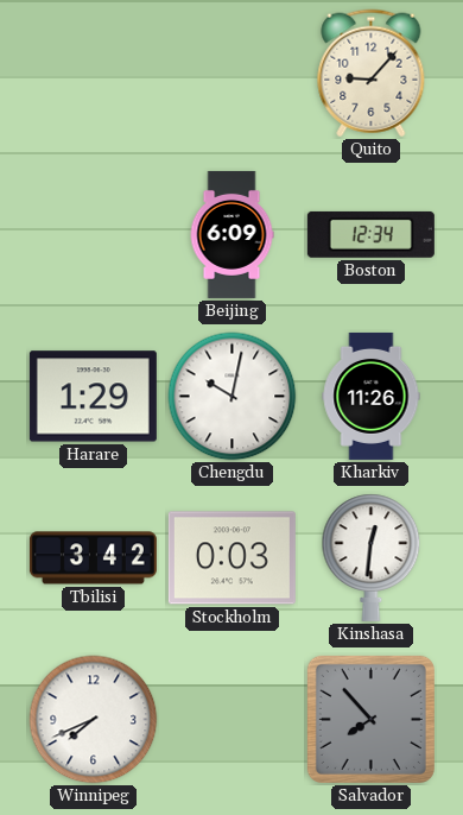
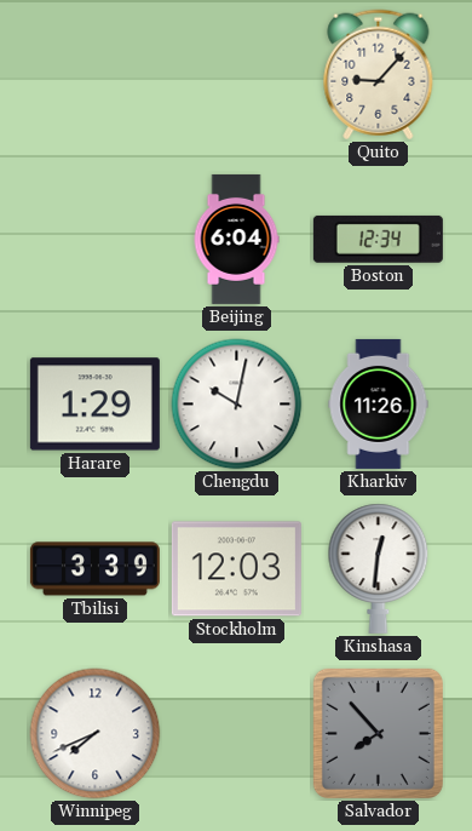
Beijing: 6:09 -> 6:04 (236, 239)
Tbilisi: 3:42 -> 3:39 (94, 569)
Stockholm: 0:03 -> 12:03 (236, 569)
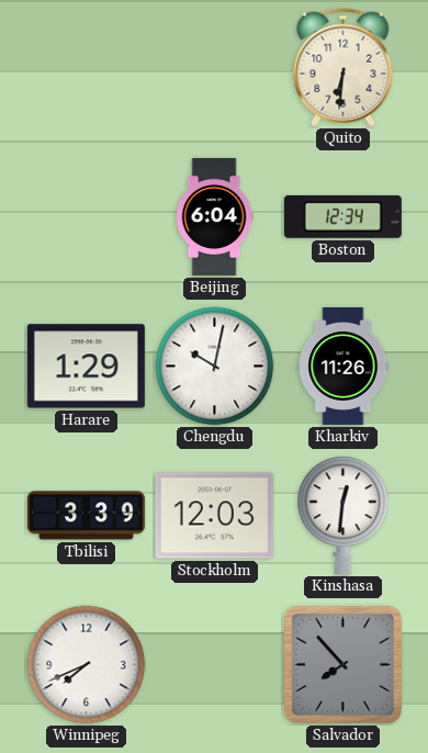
Quito: 9:07 -> 6:31 (343, 68)
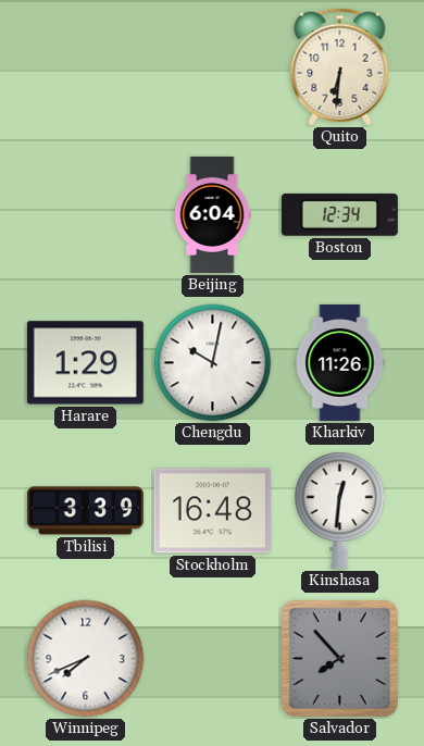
Stockholm: 12:03 -> 16:48 (212, 511)
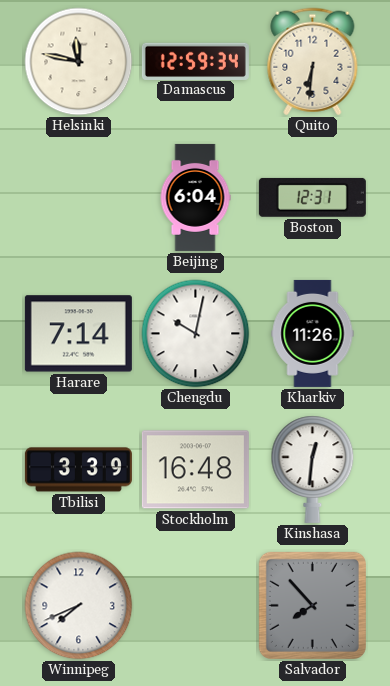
Helsinki: none -> 11:47 (79, 62)
Damascus: none -> 12:59 (195, 61)
Boston: 12:34 -> 12:31 (312, 197)
Harare: 1:29 -> 7:14 (78, 334)
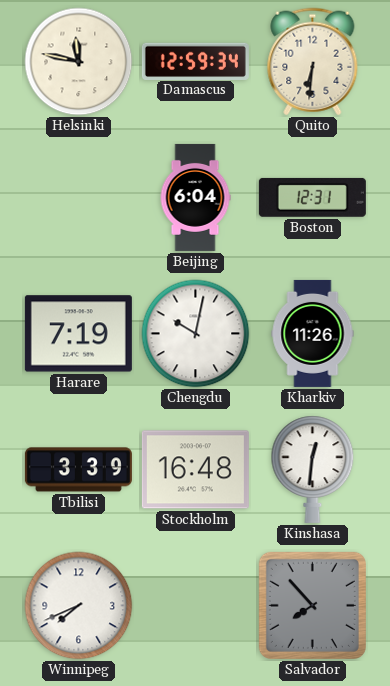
Harare: 7:14 -> 7:19 (78, 334)
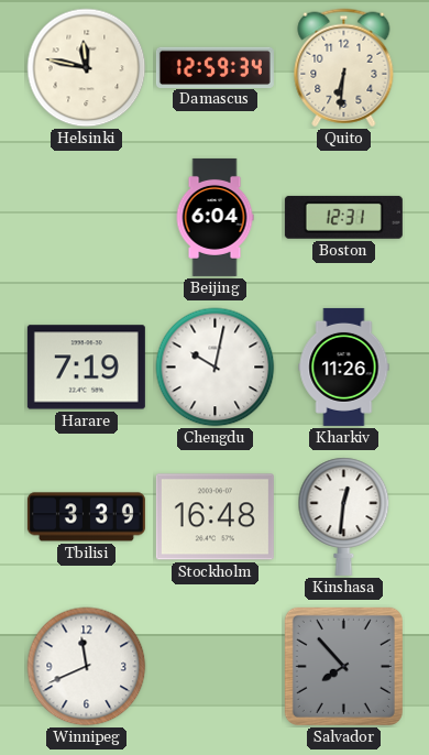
Winnipeg: 7:41 -> 11:41 (87, 667)
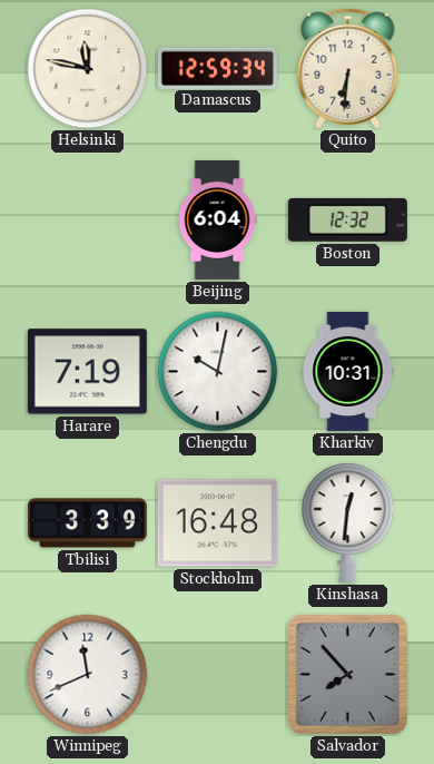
Boston: 12:31 -> 12:32 (347, 219)
Kharkiv: 11:26 -> 10:31 (348, 371)
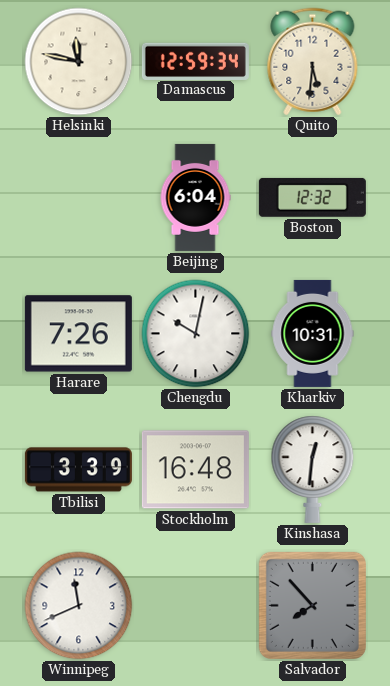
Quito: 6:31 -> 5:31 (313, 62)
Harare: 7:19 -> 7:26 (78, 334)
